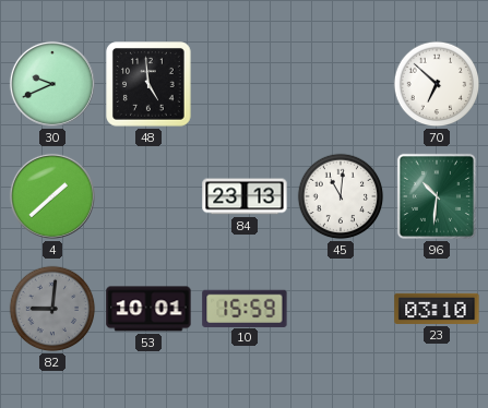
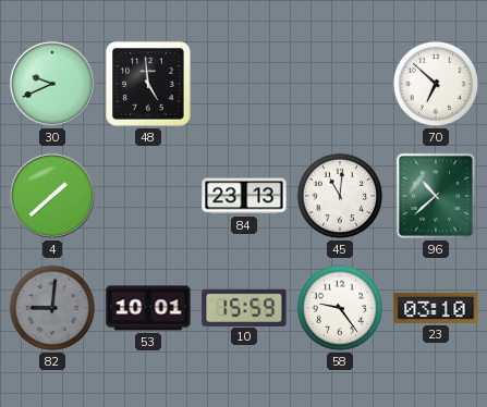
96: 10:31 -> 10:38 (436, 196)
58: none -> 9:24 (340, 308)
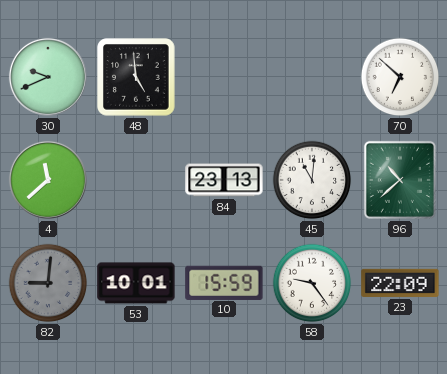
4: 1:38 -> 11:38 (48, 180)
23: 03:10 -> 22:09 (400, 283)
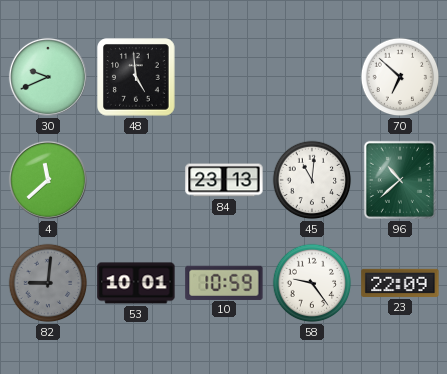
10: 15:59 -> 10:59 (224, 282)
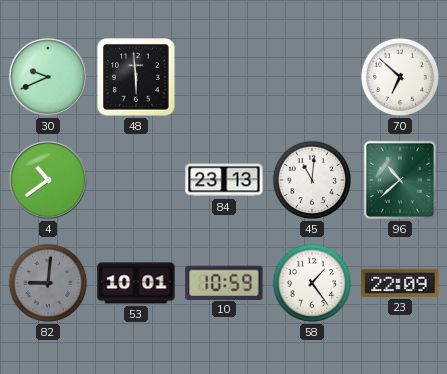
48: 4:59 -> 5:59 (136, 77)
4: 11:38 -> 10:39 (48, 180)
58: 9:24 -> 1:24 (312, 283)
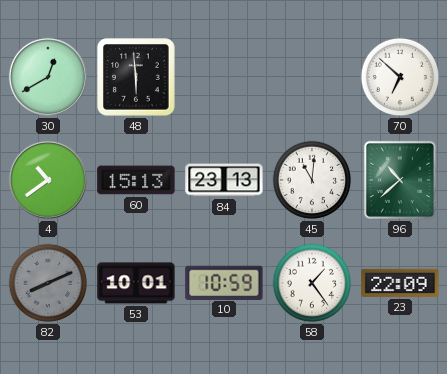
30: 9:41 -> 12:40 (48, 77)
60: none -> 15:13 (136, 180)
82: 9:01 -> 8:11 (48, 283)
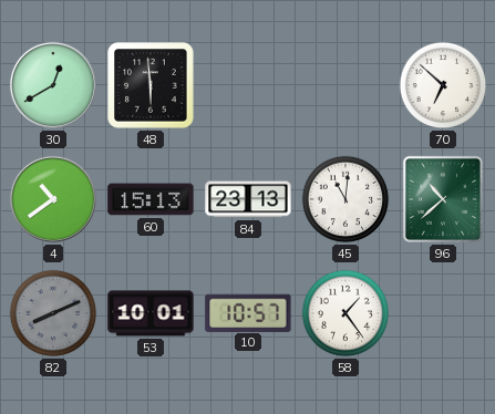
10: 10:59 -> 10:57 (248, 312)
23: 22:09 -> none (400, 283)
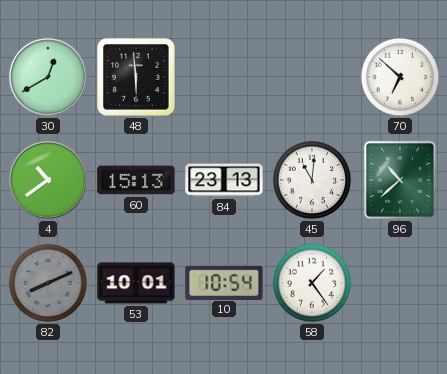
10: 10:57 -> 10:54 (224, 282)
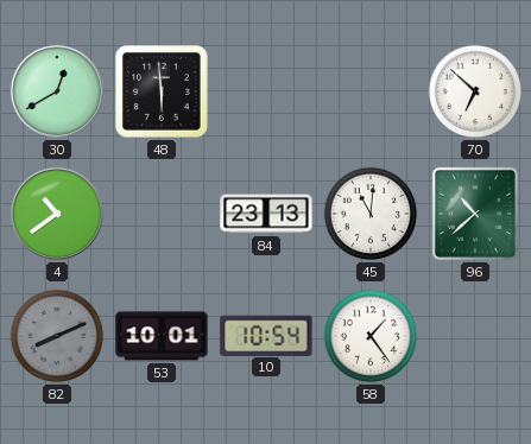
60: 15:13 -> none (136, 180)
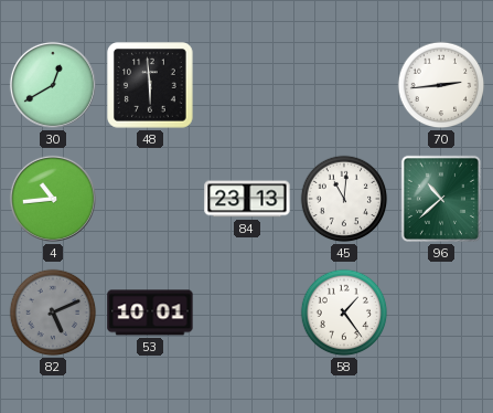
70: 6:52 -> 2:44 (441, 85)
4: 10:39 -> 10:44 (53, 199)
82: 8:11 -> 5:11 (53, 313)
10: 10:54 -> none (266, 335)
